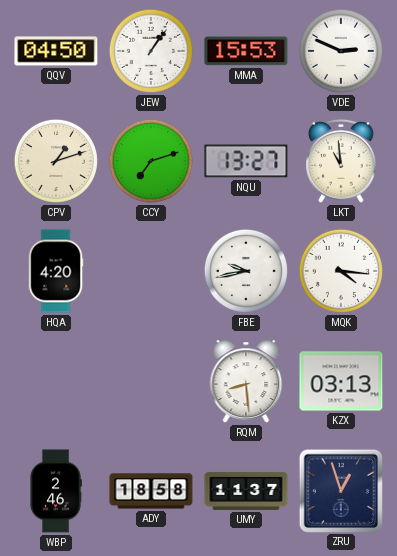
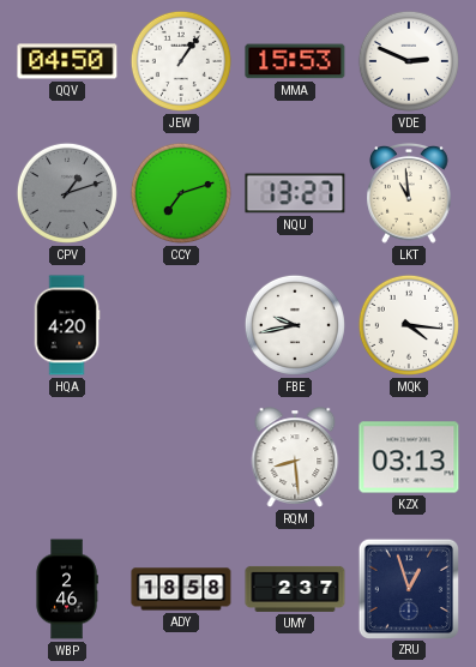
CPV dial: cream -> grey (67, 193)
UMY: 11:37 -> 2:37 (295, 589)
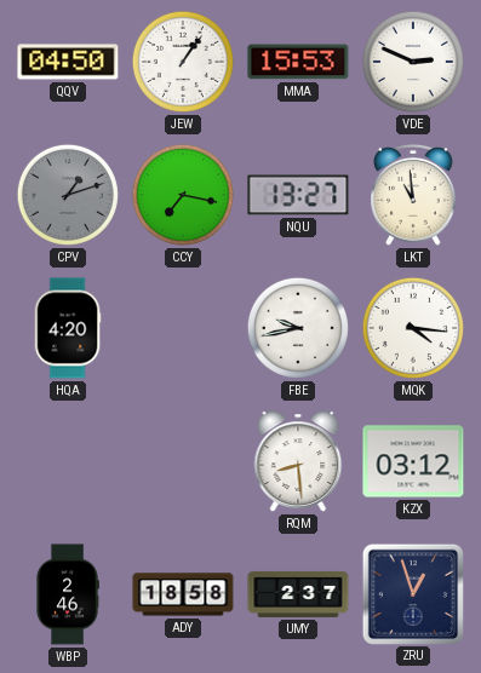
CCY: 7:12 -> 7:17 (183, 195)
KZX: 03:13 -> 03:12 (413, 461)
